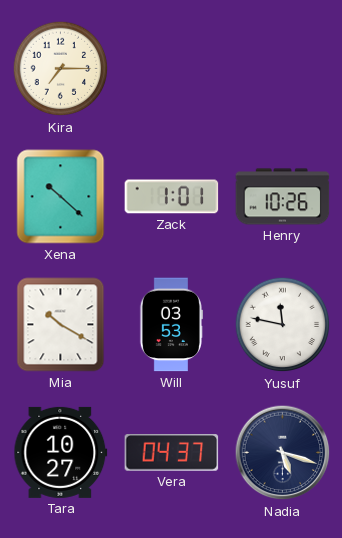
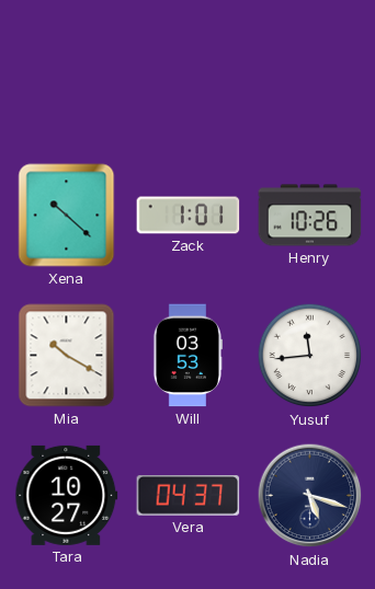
Kira: 7:15 -> none (61, 69)
Yusuf: 11:47 -> 11:44 (310, 356)
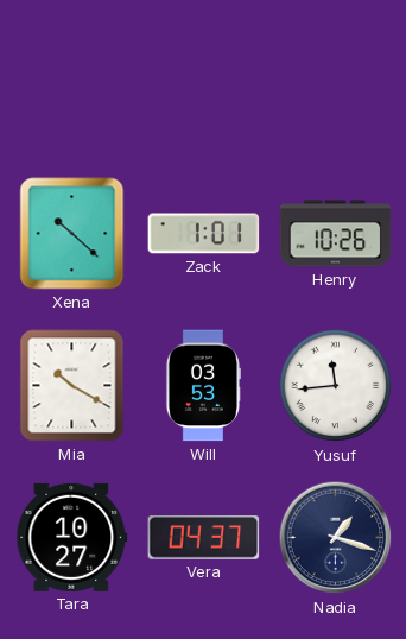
Nadia: 5:18 -> 1:18 (336, 538)
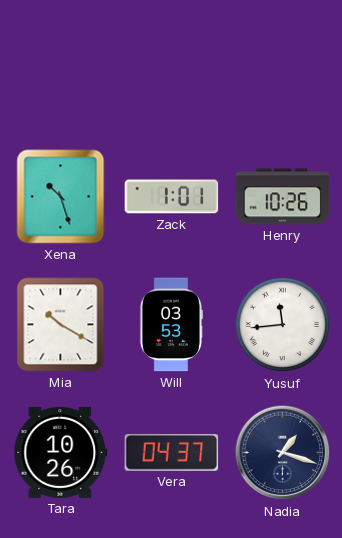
Xena: 10:22 -> 10:27 (61, 197)
Tara: 10:27 -> 10:26 (61, 452)
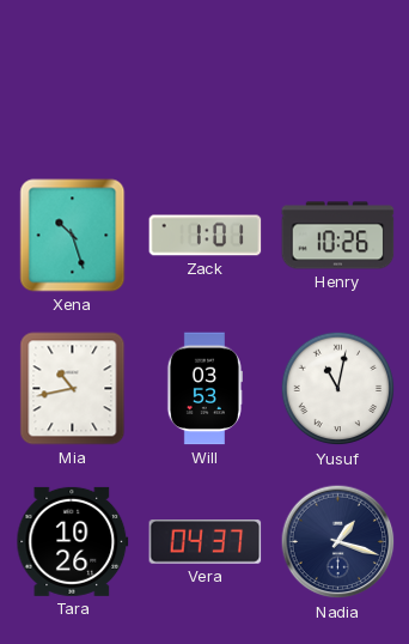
Mia: 10:20 -> 10:43 (73, 389)
Yusuf: 11:44 -> 11:02 (338, 389)
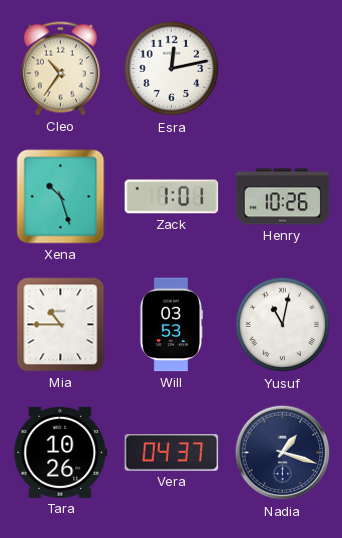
Cleo: none -> 10:36 (60, 69)
Esra: none -> 12:13 (172, 69)
Mia: 10:43 -> 10:45 (61, 325)
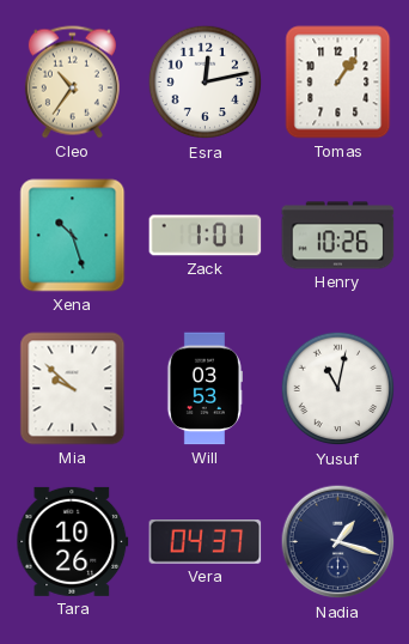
Tomas: none -> 1:06 (338, 83)
Mia: 10:45 -> 9:52 (73, 389)
